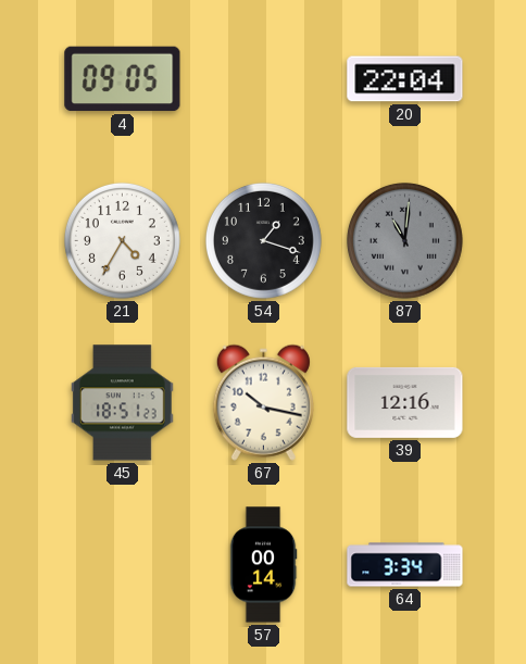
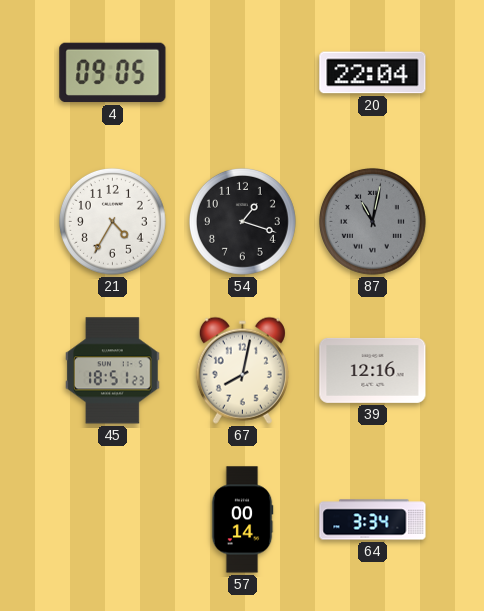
87: 11:01 -> 11:02 (372, 221)
67: 10:17 -> 8:02 (242, 370)
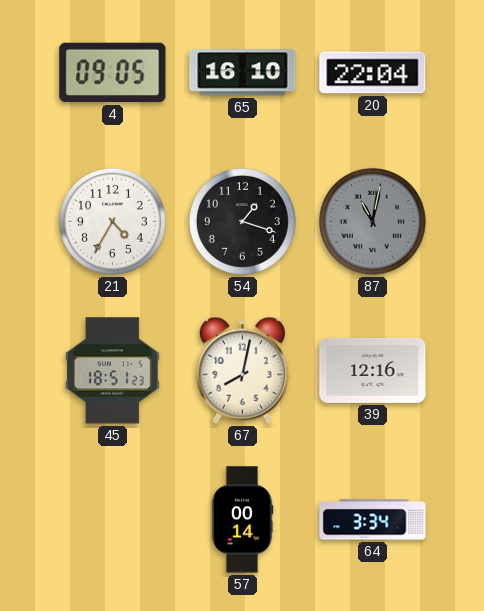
65: none -> 16:10 (243, 73)
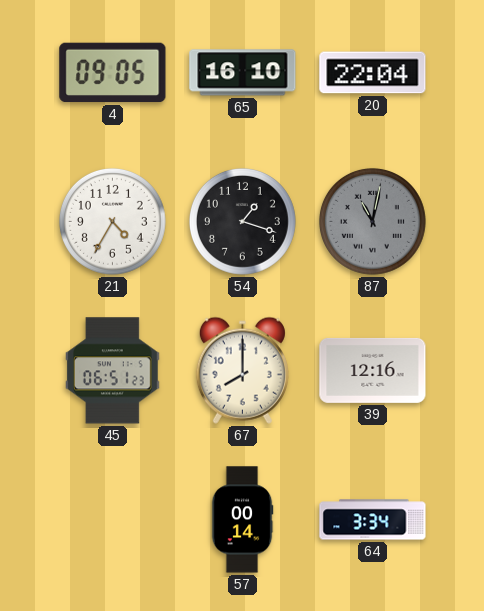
45: 18:51 -> 06:51 (112, 371)
67: 8:02 -> 8:00 (242, 370)
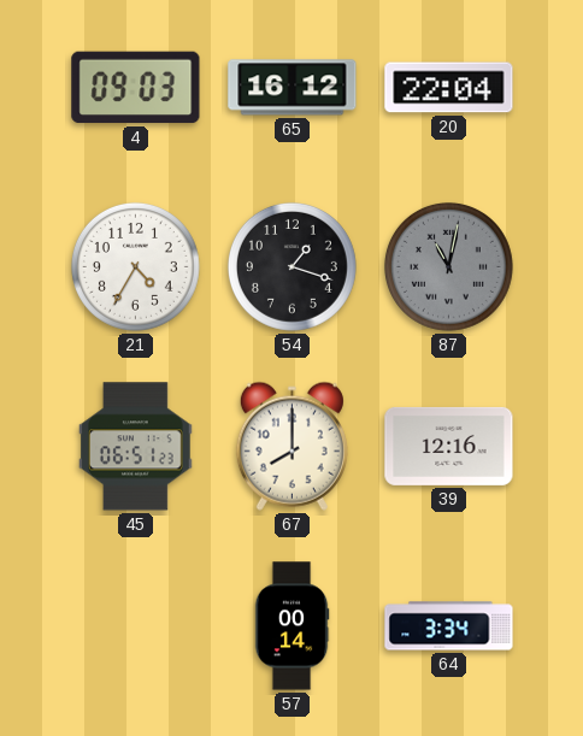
4: 09:05 -> 09:03 (136, 88)
65: 16:10 -> 16:12 (293, 88)
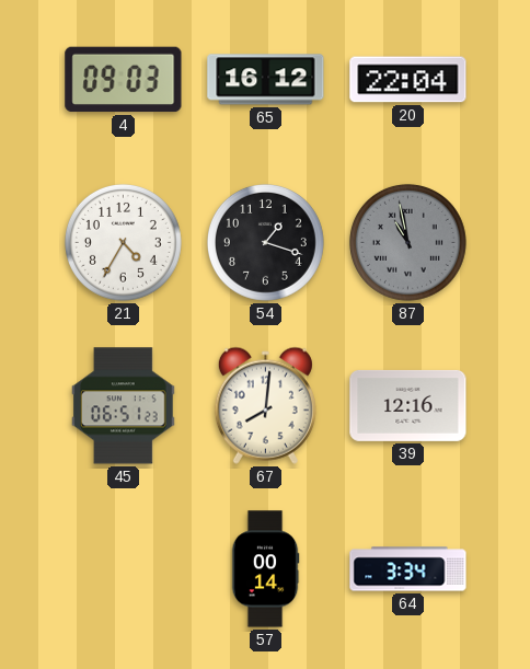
87: 11:02 -> 10:58 (407, 242)
67: 8:00 -> 8:01 (265, 405)
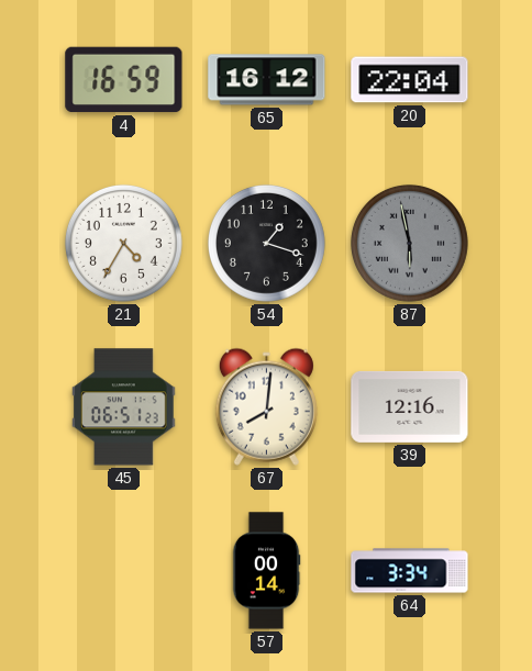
4: 09:03 -> 16:59 (124, 80)
87: 10:58 -> 5:58 (409, 243)
